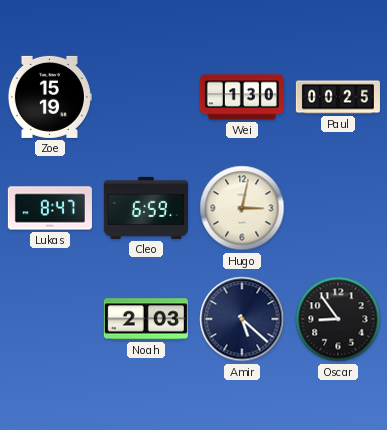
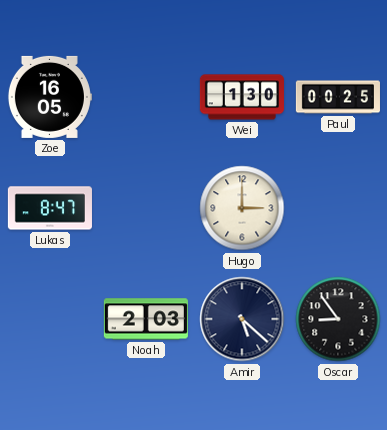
Zoe: 15:19 -> 16:05 (49, 97)
Cleo: 6:59 -> none (146, 208)
Hugo: 3:02 -> 3:00 (242, 208)
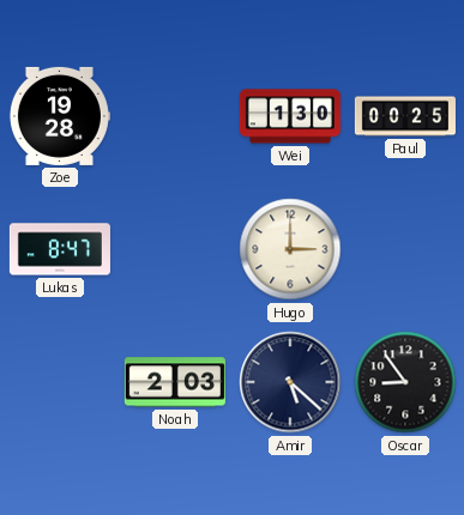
Zoe: 16:05 -> 19:28 (59, 116)
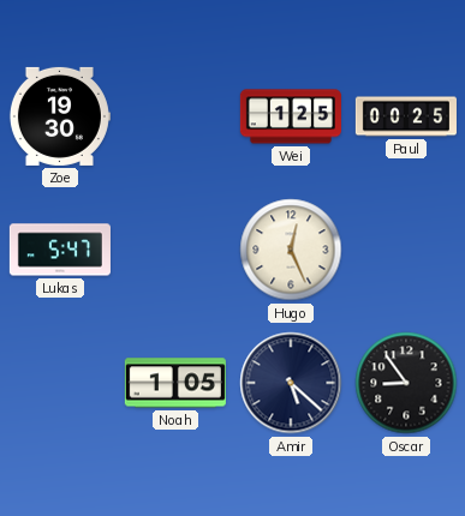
Zoe: 19:28 -> 19:30 (59, 116)
Wei: 1:30 -> 1:25 (291, 116)
Lukas: 8:47 -> 5:47 (60, 250)
Hugo: 3:00 -> 12:26 (291, 250)
Noah: 2:03 -> 1:05 (175, 383)
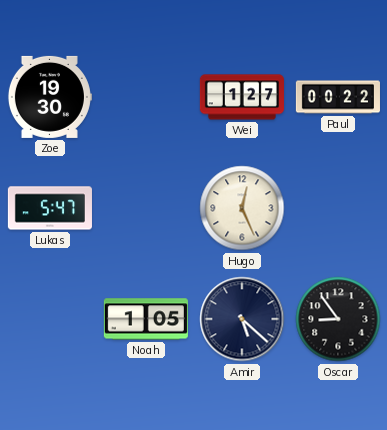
Wei: 1:25 -> 1:27 (242, 97)
Paul: 00:25 -> 00:22 (338, 97)
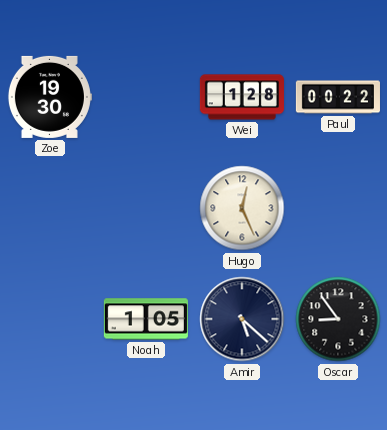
Wei: 1:27 -> 1:28 (242, 97)
Lukas: 5:47 -> none (50, 208)
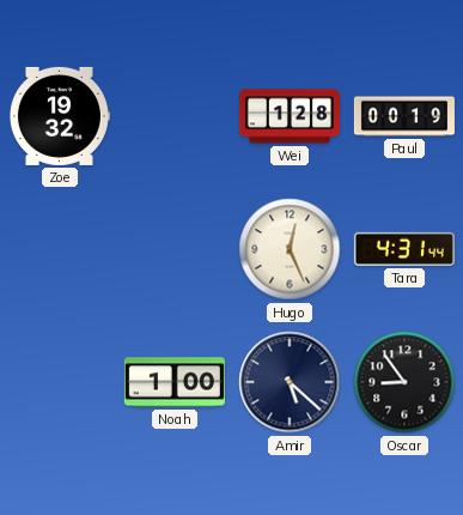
Zoe: 19:30 -> 19:32 (59, 116)
Paul: 00:22 -> 00:19 (404, 116)
Tara: none -> 4:31 (404, 249)
Noah: 1:05 -> 1:00 (175, 382)
